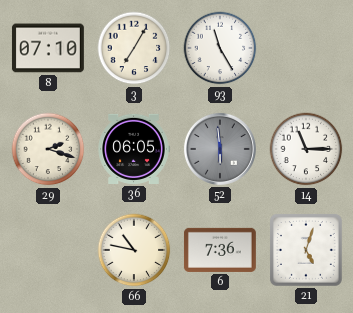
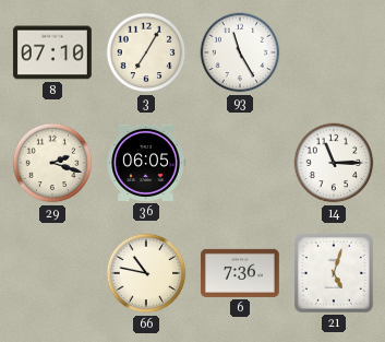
52: 5:59 -> none (220, 149)
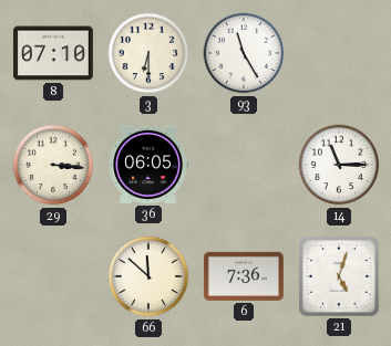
3: 7:05 -> 6:30 (148, 53)
29: 2:18 -> 3:16 (53, 165)
66: 10:47 -> 11:52 (148, 276)
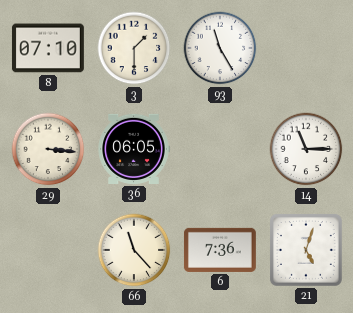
3: 6:30 -> 1:30 (134, 48)
66: 11:52 -> 11:23 (134, 250)
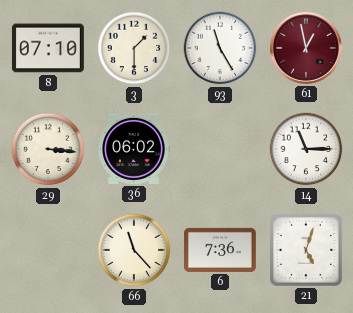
61: none -> 12:58 (306, 48)
36: 06:05 -> 06:02 (134, 149)
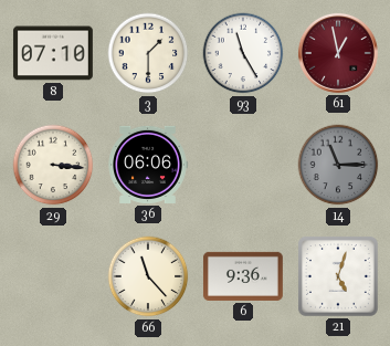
36: 06:02 -> 06:06 (148, 165)
14 dial: white -> grey (338, 165)
6: 7:36 -> 9:36 (243, 276)
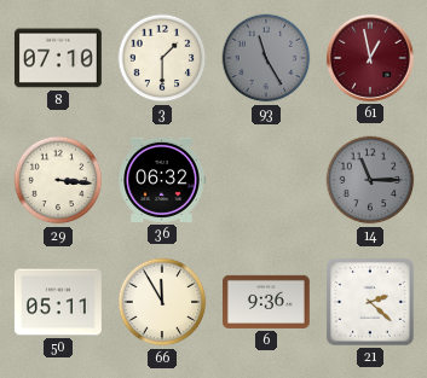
93 dial: white -> grey (266, 58)
36: 06:06 -> 06:32 (162, 180)
50: none -> 05:11 (58, 302)
66: 11:23 -> 11:55 (162, 302)
21: 5:03 -> 2:22 (370, 302)
